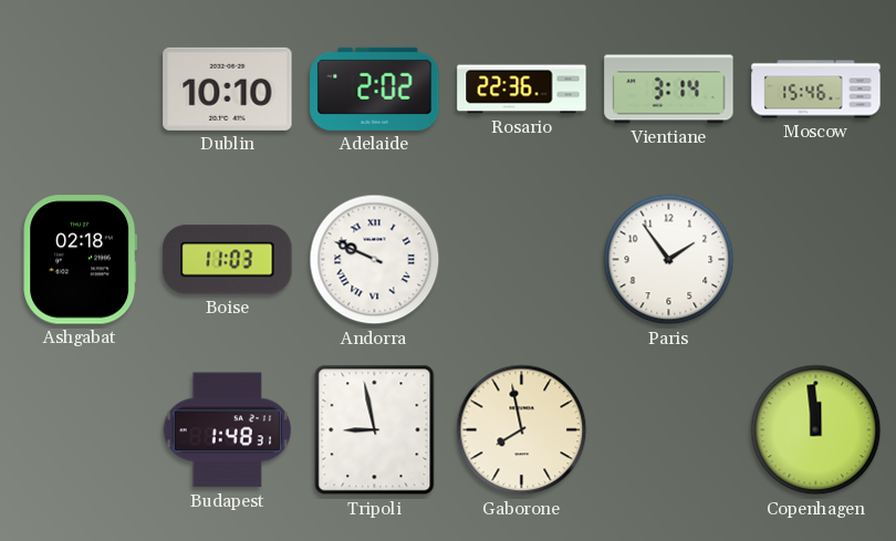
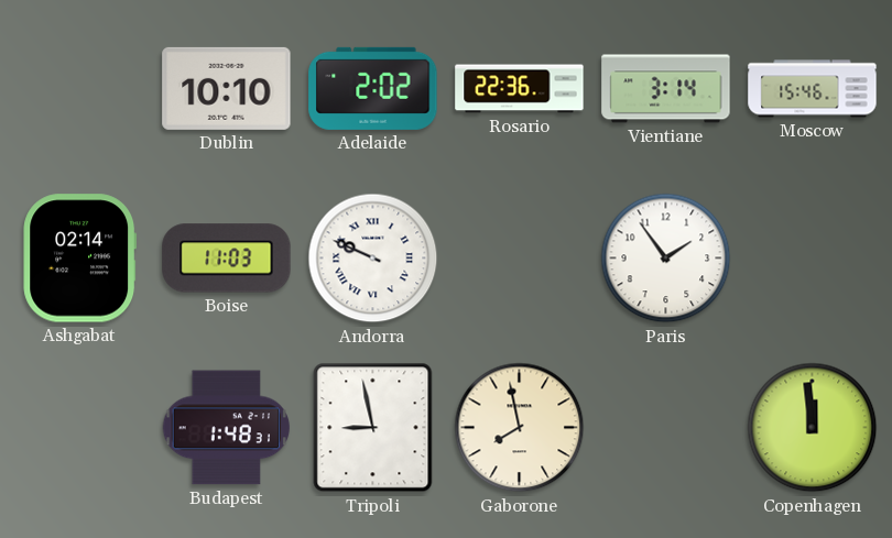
Ashgabat: 02:18 -> 02:14 (80, 259)
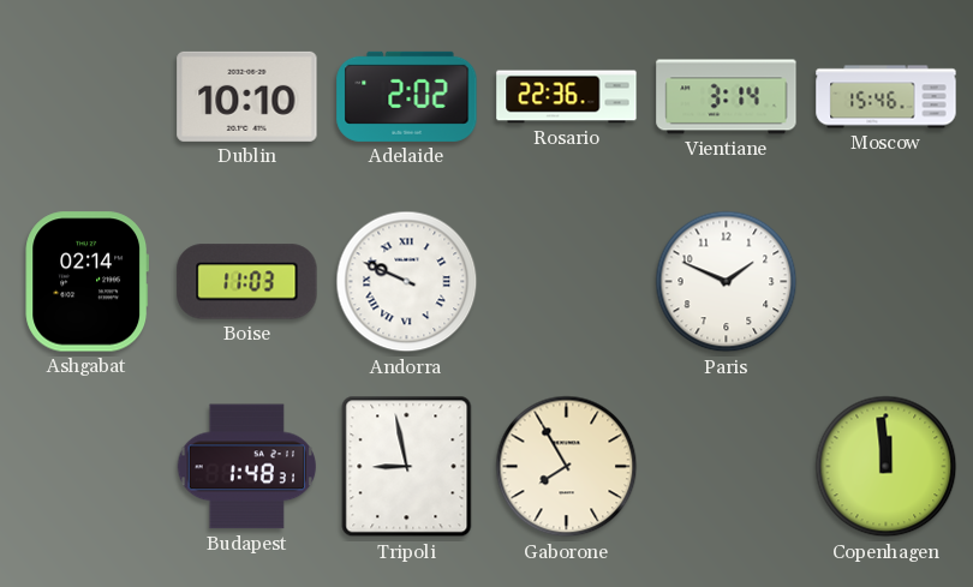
Paris: 1:54 -> 1:49 (727, 282)
Gaborone: 7:58 -> 7:55 (567, 467)
